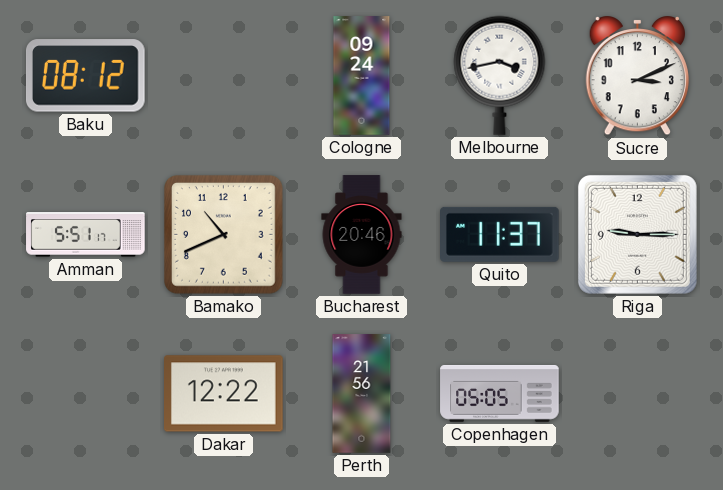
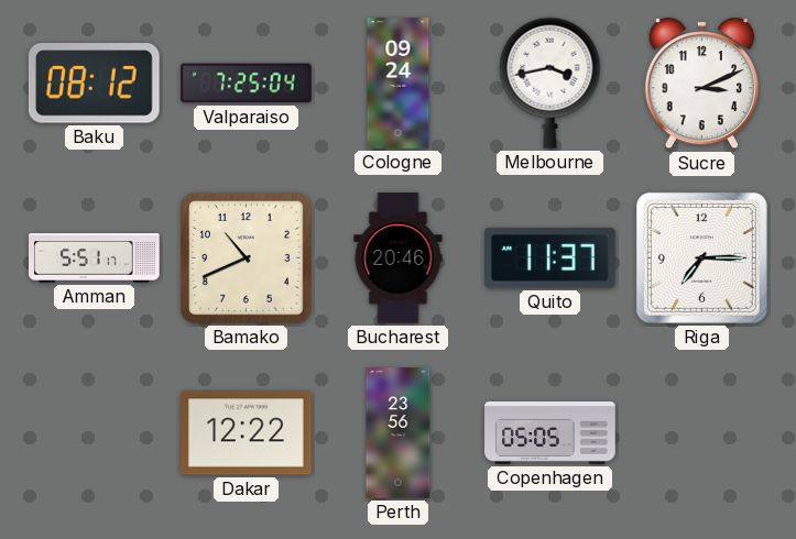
Valparaiso: none -> 7:25 (247, 84)
Riga: 9:15 -> 7:15 (701, 257)
Perth: 21:56 -> 23:56 (399, 433)
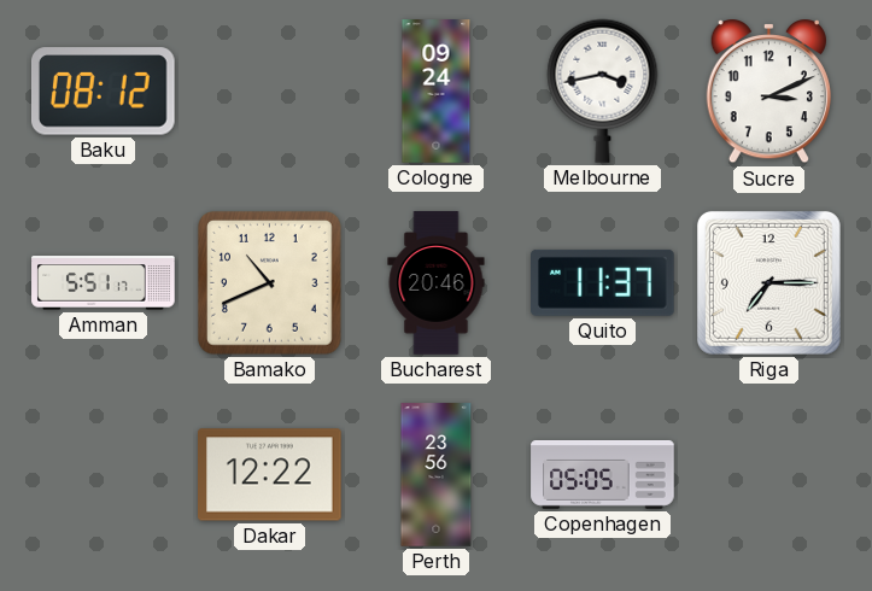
Valparaiso: 7:25 -> none (247, 84)
